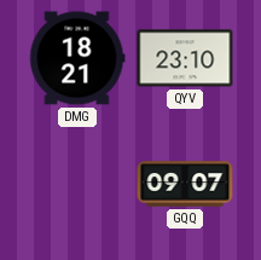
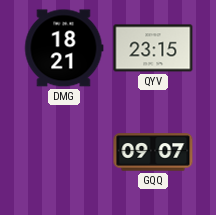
QYV: 23:10 -> 23:15 (153, 48)
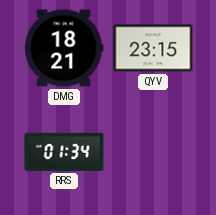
RRS: none -> 01:34 (64, 152)
GQQ: 09:07 -> none (153, 152)
